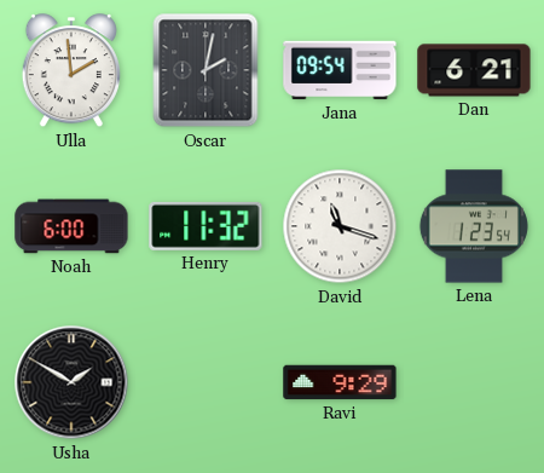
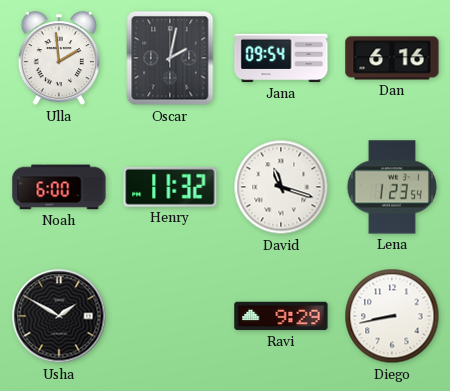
Dan: 6:21 -> 6:16 (392, 58)
Diego: none -> 8:43 (392, 316)
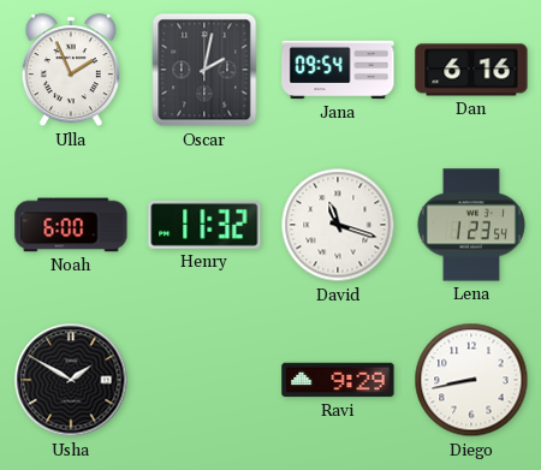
Ulla: 1:59 -> 1:56 (71, 71)
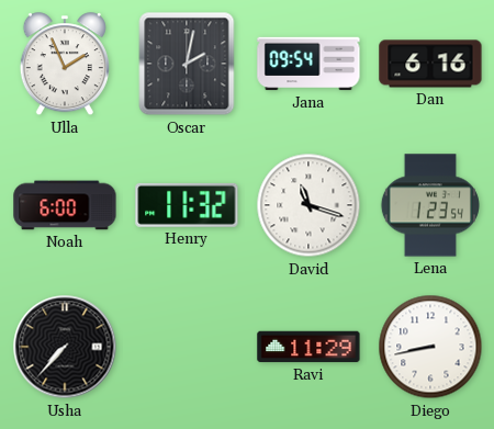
Usha: 1:50 -> 7:37 (65, 347)
Ravi: 9:29 -> 11:29 (308, 347)
